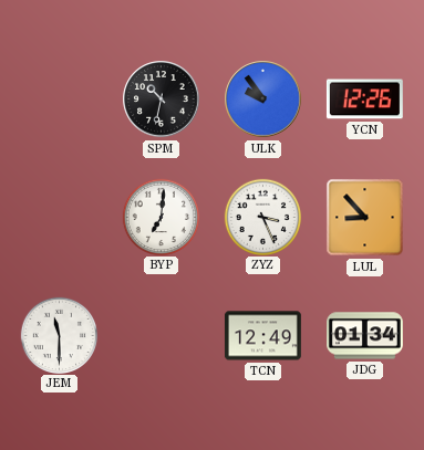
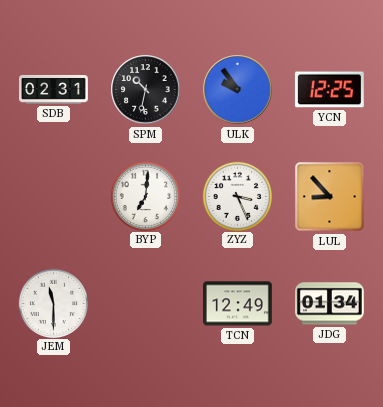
SDB: none -> 02:31 (54, 89)
YCN: 12:26 -> 12:25 (329, 90)
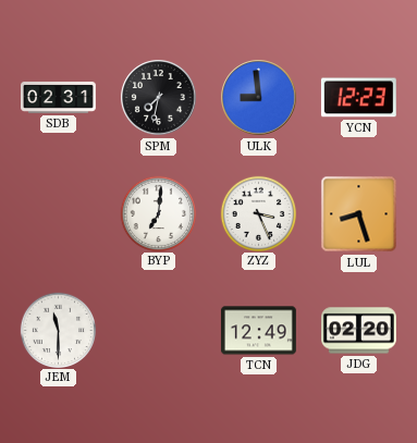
SPM: 10:32 -> 7:32 (159, 98)
ULK: 9:54 -> 8:59 (259, 98)
YCN: 12:25 -> 12:23 (358, 98)
LUL: 8:53 -> 8:27 (359, 214)
JDG: 01:34 -> 02:20 (359, 331)
